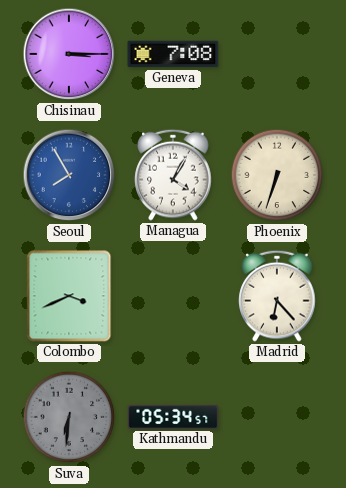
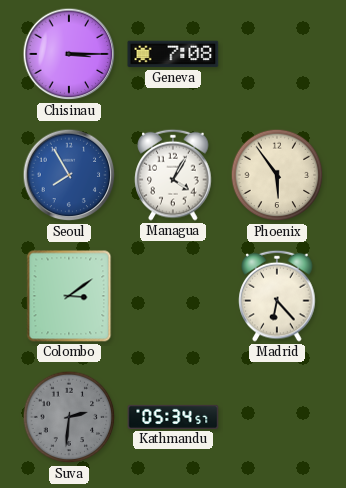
Phoenix: 6:33 -> 5:54 (277, 175)
Colombo: 3:41 -> 3:09 (69, 296)
Suva: 6:31 -> 2:31 (69, 417)
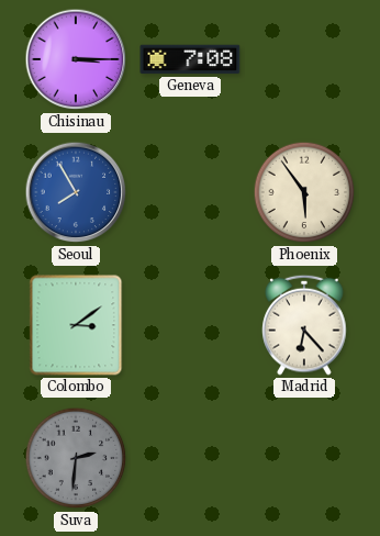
Managua: 4:05 -> none (173, 175)
Kathmandu: 05:34 -> none (173, 417)
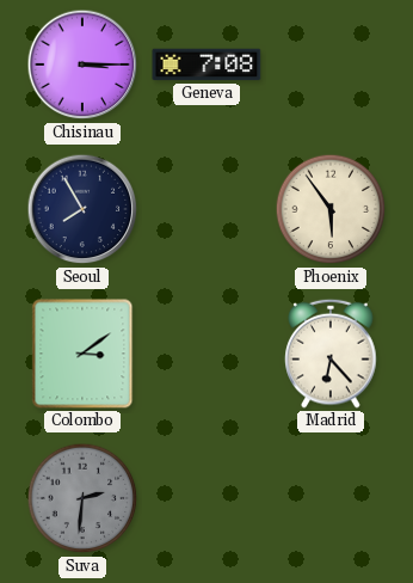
Seoul dial: blue -> navy (82, 209)
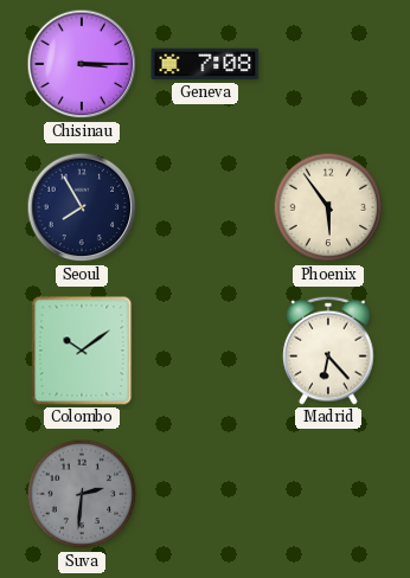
Colombo: 3:09 -> 10:09 (82, 351)
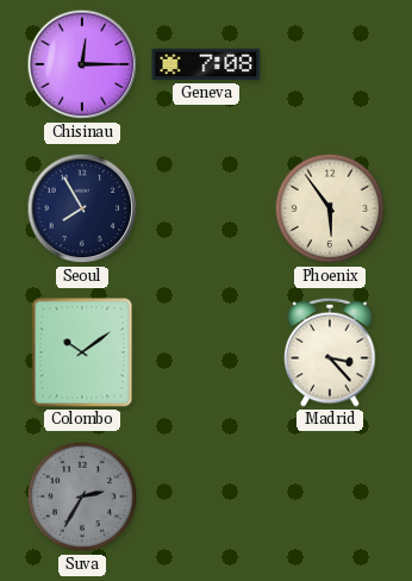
Chisinau: 3:15 -> 12:15 (82, 64)
Madrid: 6:23 -> 3:23 (330, 352)
Suva: 2:31 -> 2:35 (82, 496)
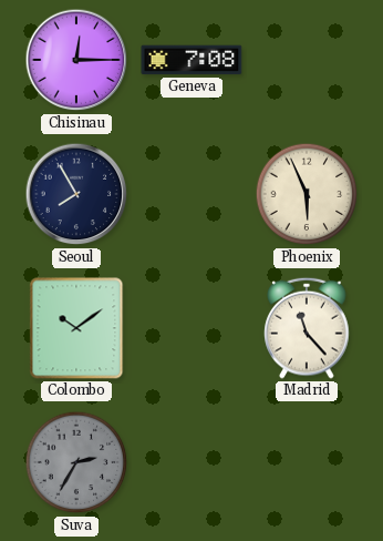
Phoenix: 5:54 -> 5:56 (307, 194)
Madrid: 3:23 -> 11:23 (307, 328)
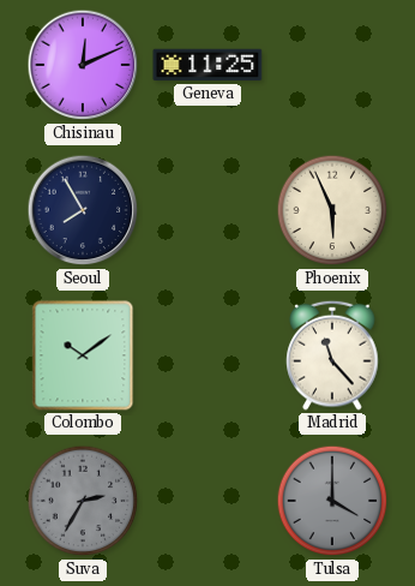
Chisinau: 12:15 -> 12:11 (83, 65)
Geneva: 7:08 -> 11:25 (207, 65)
Tulsa: none -> 4:00 (332, 501)
